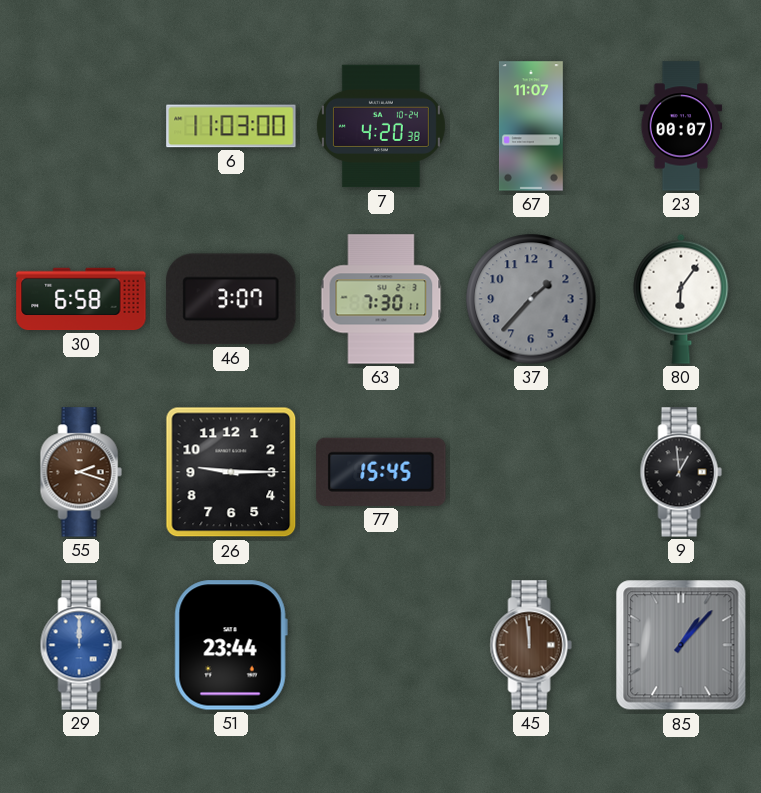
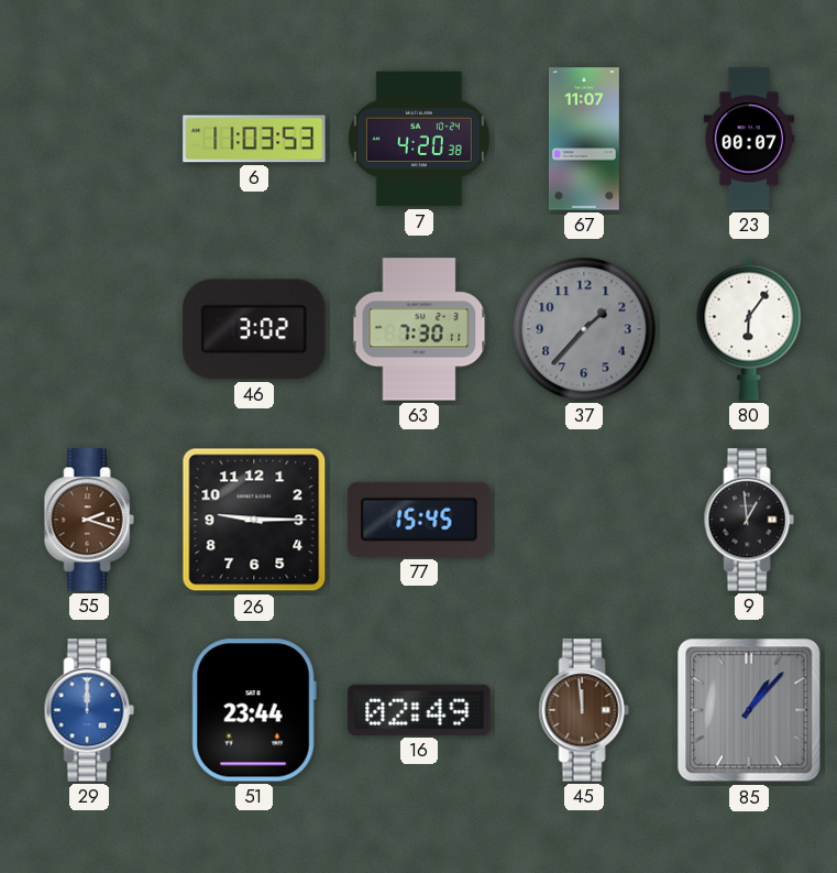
6: 11:03:00 -> 11:03:53 (254, 139)
30: 6:58 -> none (81, 299)
46: 3:07 -> 3:02 (254, 329)
16: none -> 02:49 (419, 710)
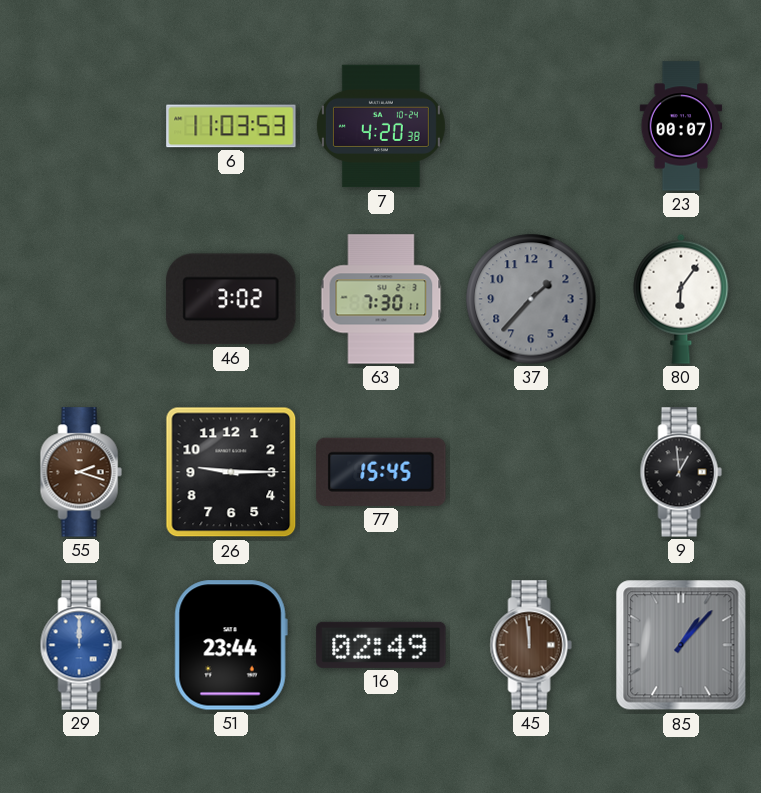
67: 11:07 -> none (584, 139)
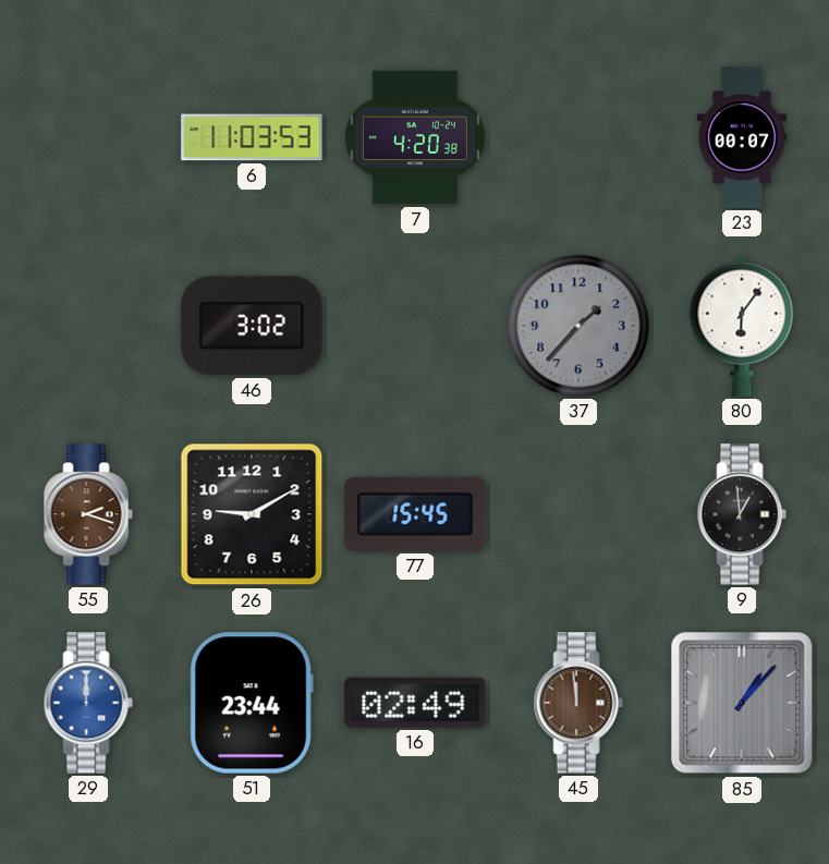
63: 7:30 -> none (381, 299)
26: 9:15 -> 9:10 (252, 514)
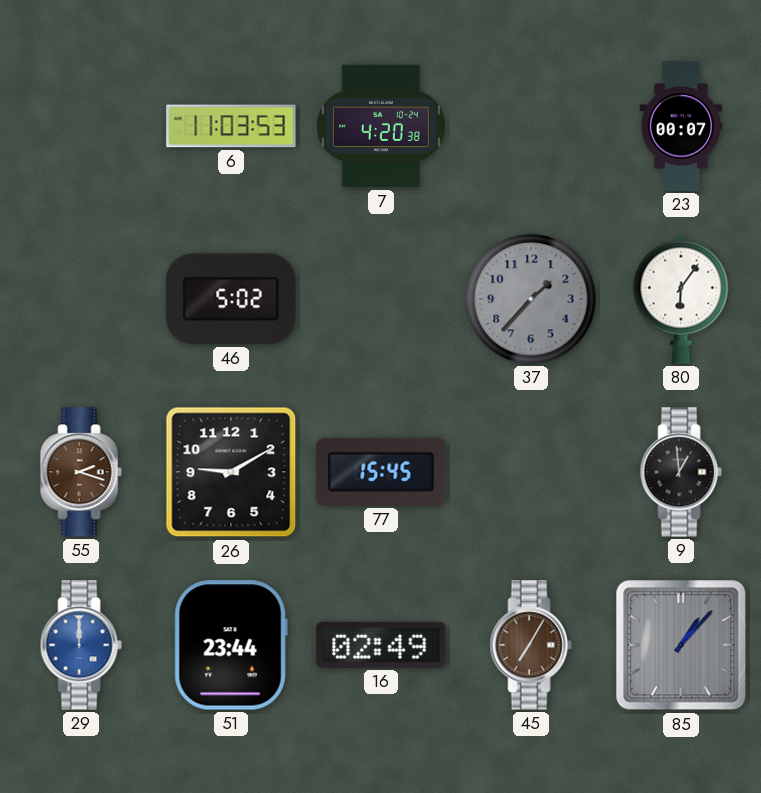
46: 3:02 -> 5:02 (231, 299)
45: 11:59 -> 7:05 (531, 645)
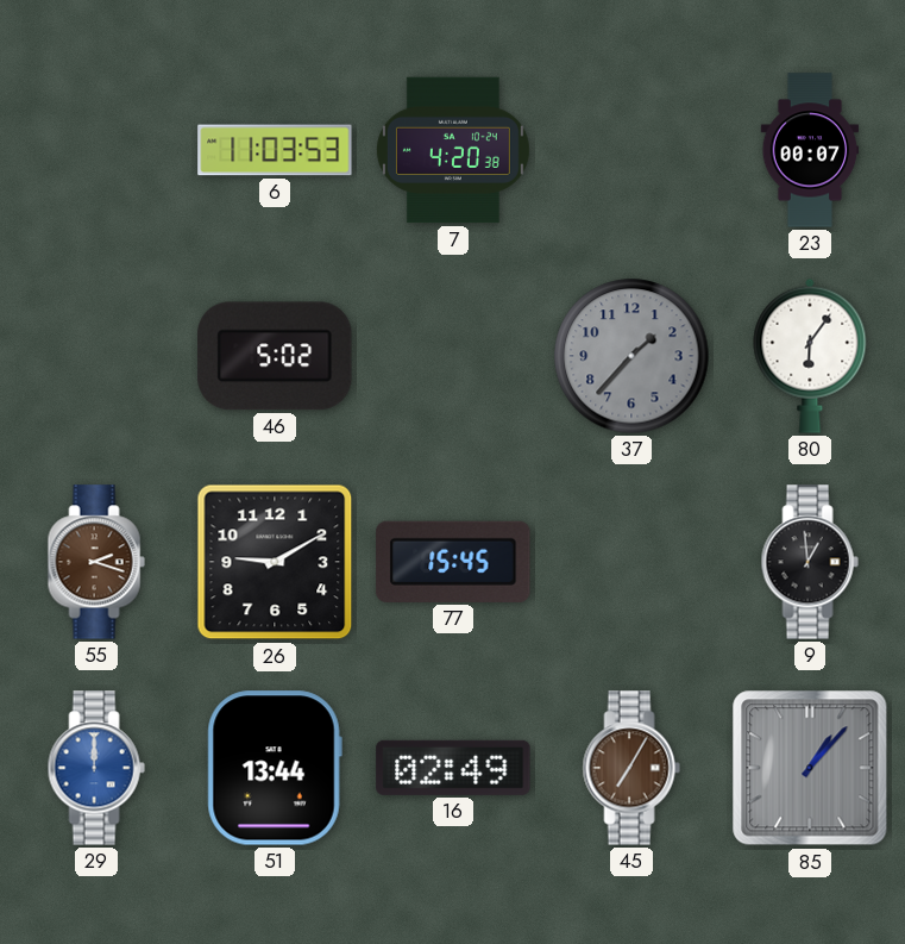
51: 23:44 -> 13:44 (275, 768)
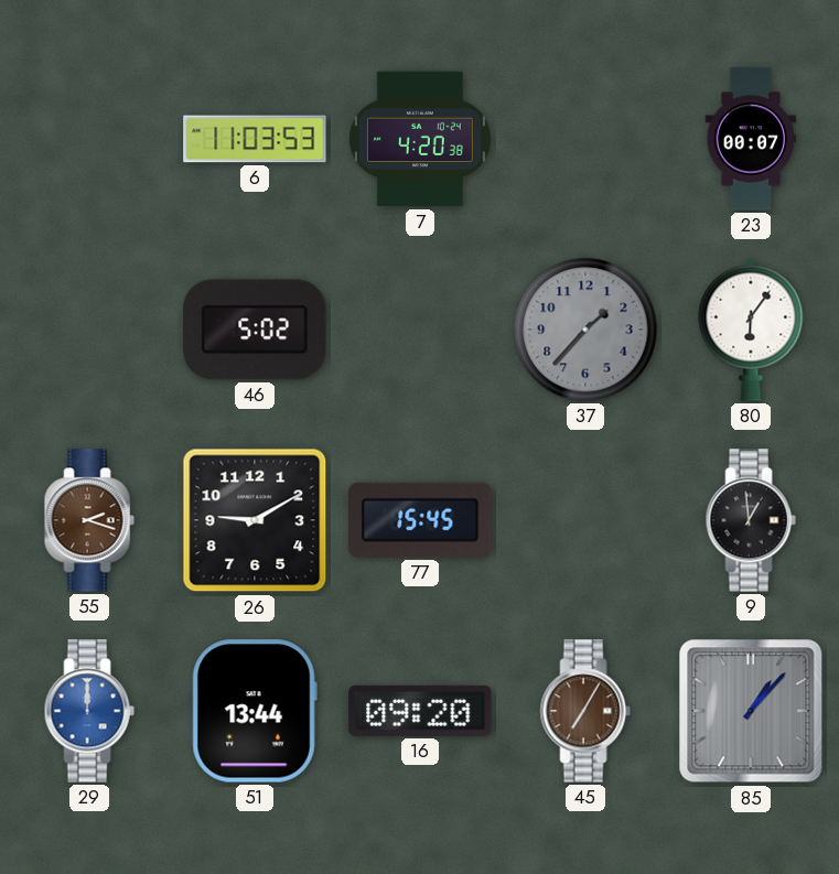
16: 02:49 -> 09:20 (420, 711)
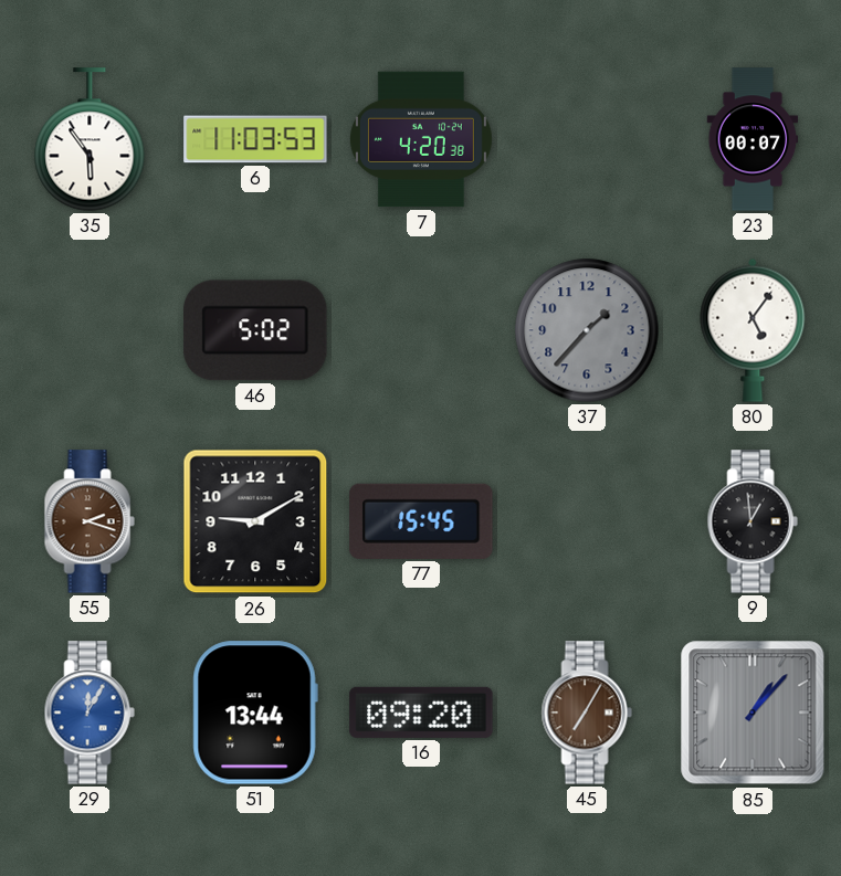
35: none -> 5:54 (90, 139)
80: 6:06 -> 5:06 (753, 330)
29: 12:00 -> 12:05 (90, 713)
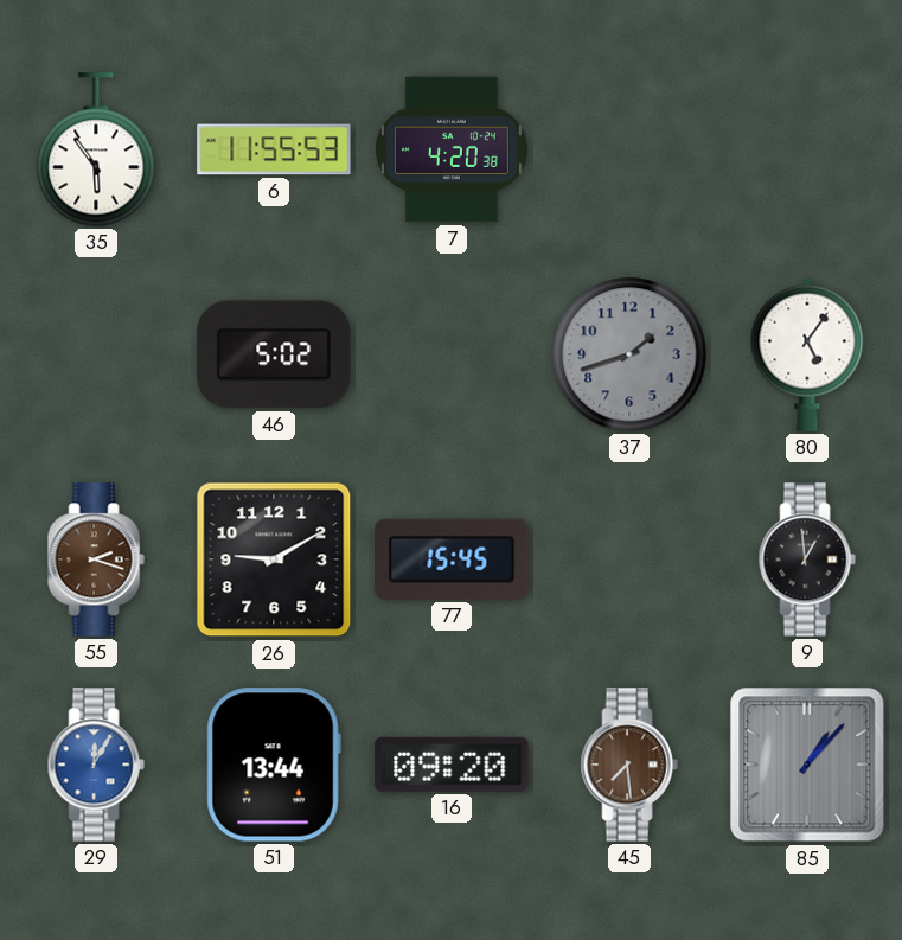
6: 11:03 -> 11:55 (274, 149)
23: 00:07 -> none (753, 139)
37: 1:37 -> 1:42 (629, 354)
45: 7:05 -> 7:29 (629, 765)
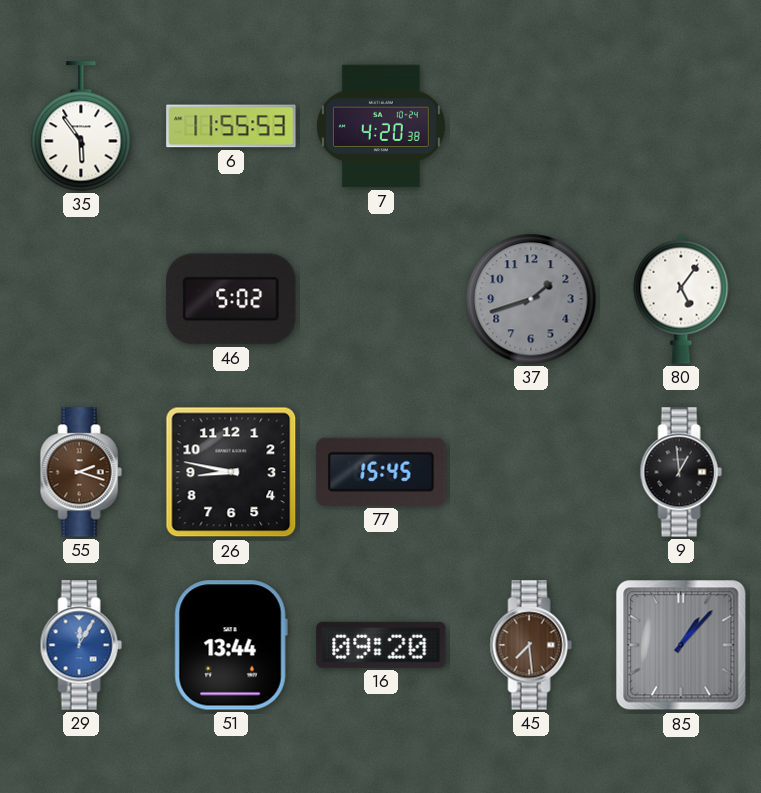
26: 9:10 -> 8:47 (231, 472)
